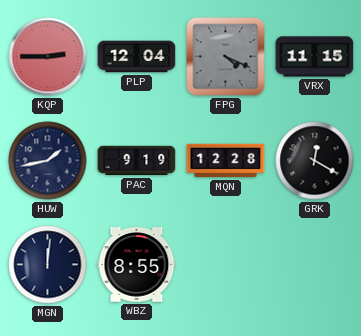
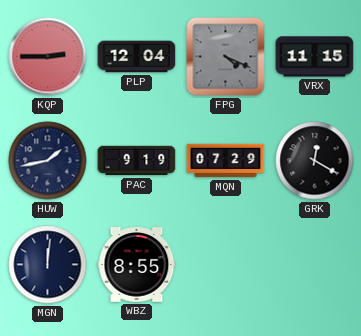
MQN: 12:28 -> 07:29 (226, 161)
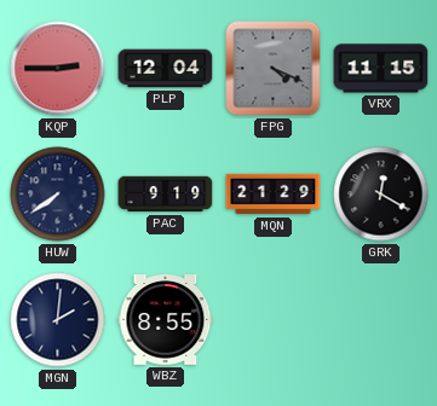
HUW: 1:43 -> 7:39 (58, 195)
MQN: 07:29 -> 21:29 (274, 195)
MGN: 12:01 -> 2:01 (58, 320)
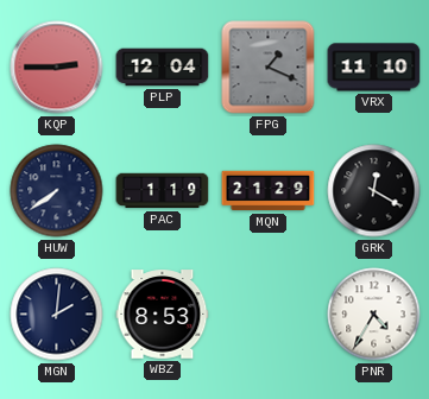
FPG: 4:19 -> 1:19 (269, 68)
VRX: 11:15 -> 11:10 (374, 68)
PAC: 9:19 -> 1:19 (163, 191)
WBZ: 8:55 -> 8:53 (163, 315)
PNR: none -> 4:35 (374, 315)
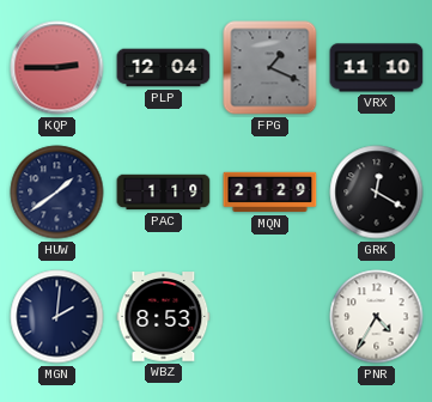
HUW: 7:39 -> 1:39 (57, 193)
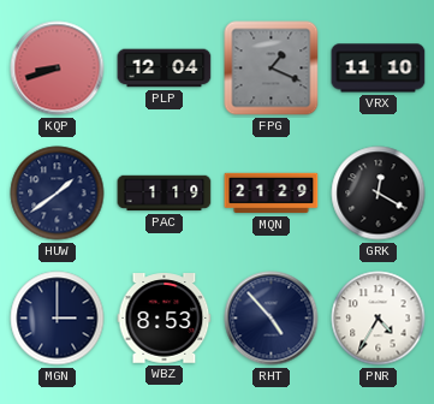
KQP: 2:45 -> 8:42 (58, 69)
MGN: 2:01 -> 3:00 (58, 319)
RHT: none -> 4:53 (272, 319)
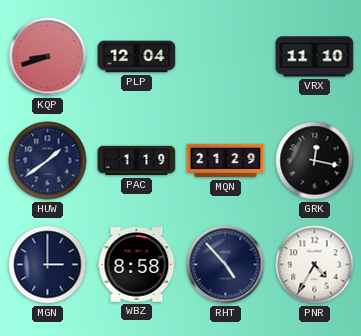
FPG: 1:19 -> none (272, 69)
GRK: 12:20 -> 12:17 (315, 161)
WBZ: 8:53 -> 8:58 (137, 265)
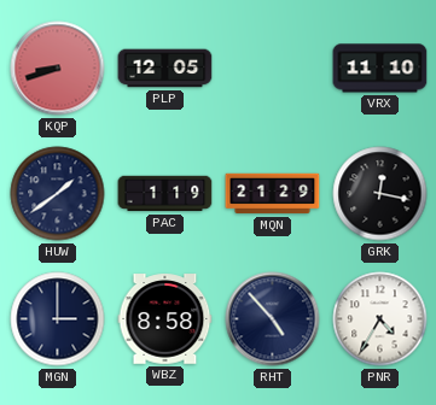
PLP: 12:04 -> 12:05 (165, 69)
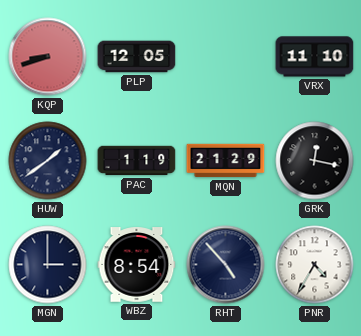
WBZ: 8:58 -> 8:54 (137, 265)
